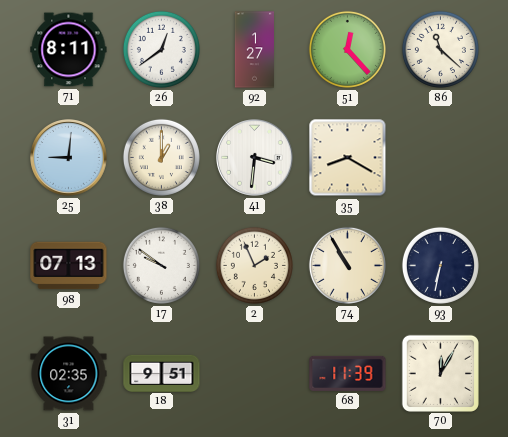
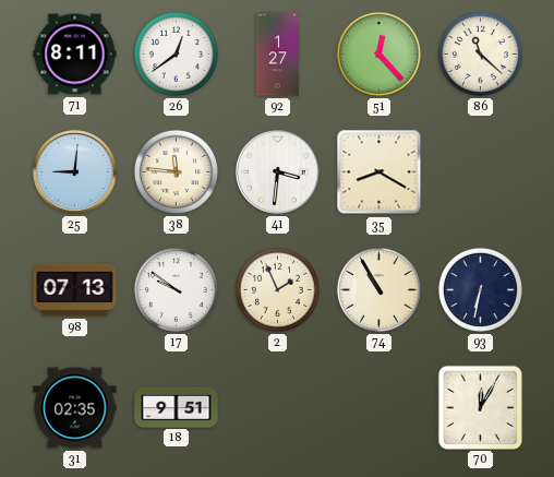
38: 1:00 -> 11:46 (176, 171)
68: 11:39 -> none (348, 373)
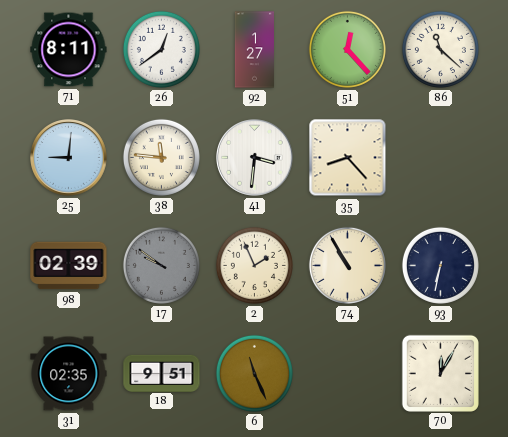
35: 8:20 -> 8:23 (348, 158)
98: 07:13 -> 02:39 (69, 266)
17 dial: white -> grey (161, 265)
6: none -> 11:26 (254, 373)
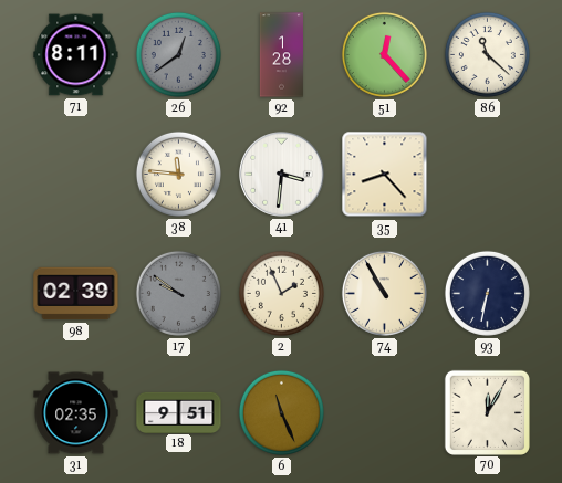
26 dial: white -> grey (178, 54)
92: 1:27 -> 1:28 (281, 55)
25: 9:01 -> none (69, 158)
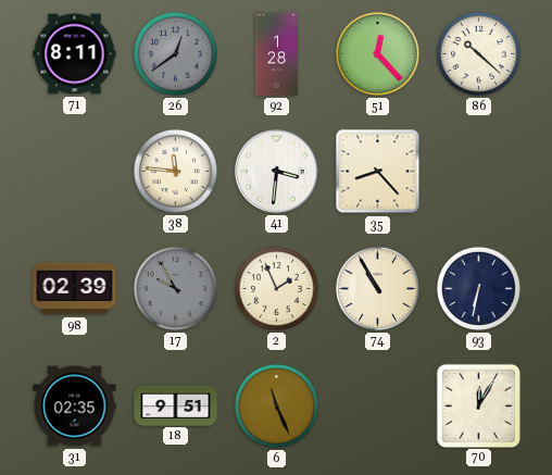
86: 11:22 -> 10:22 (478, 53)
17: 9:51 -> 9:55 (175, 288)
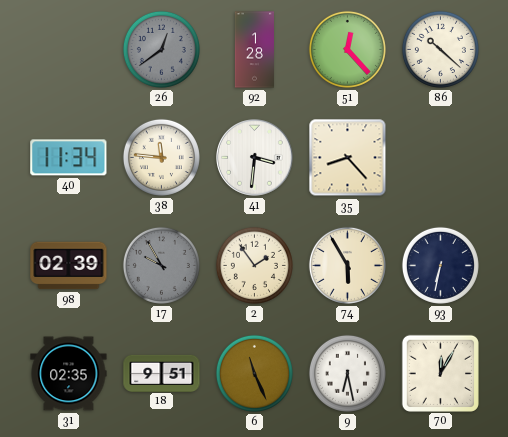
71: 8:11 -> none (75, 54)
40: none -> 11:34 (69, 158)
2: 1:56 -> 1:54 (254, 265)
74: 10:55 -> 5:55 (347, 265)
9: none -> 6:28 (347, 373)
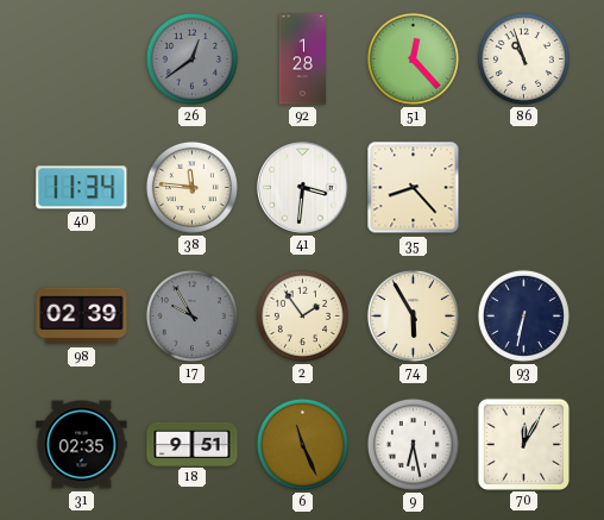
86: 10:22 -> 10:57 (523, 58)
